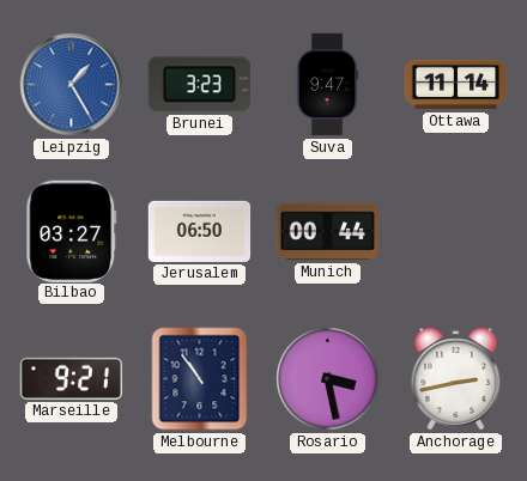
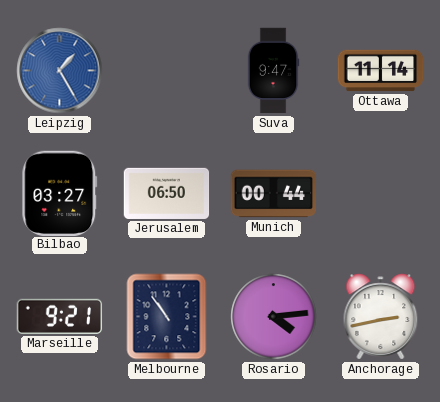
Brunei: 3:23 -> none (199, 85)
Rosario: 3:28 -> 4:14 (274, 317)
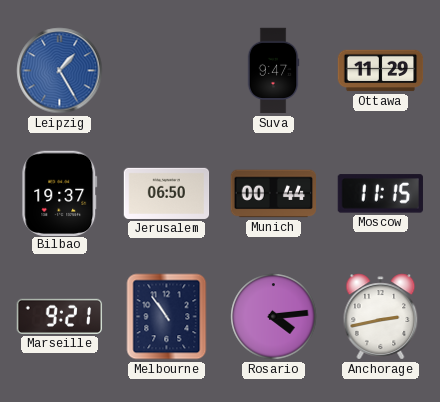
Ottawa: 11:14 -> 11:29 (381, 71)
Bilbao: 03:27 -> 19:37 (60, 193)
Moscow: none -> 11:15 (380, 194)
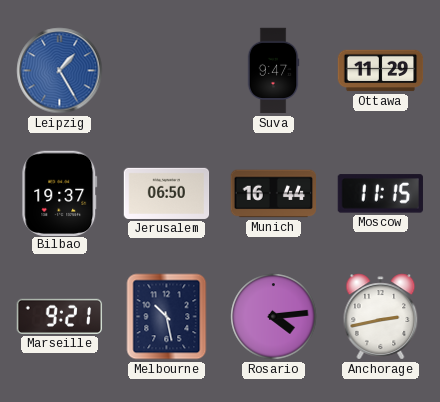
Munich: 00:44 -> 16:44 (274, 194)
Melbourne: 10:54 -> 10:28 (167, 317)
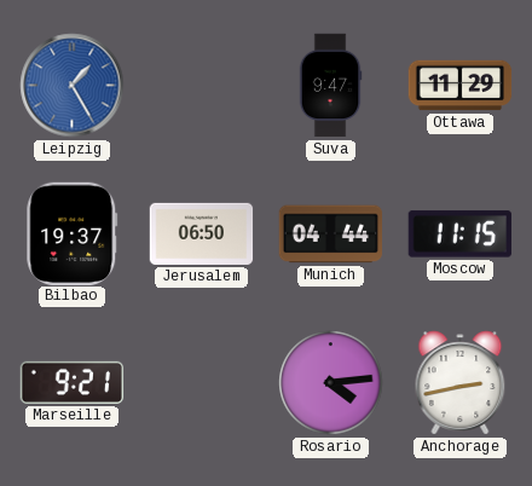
Munich: 16:44 -> 04:44 (331, 235)
Melbourne: 10:28 -> none (167, 317)
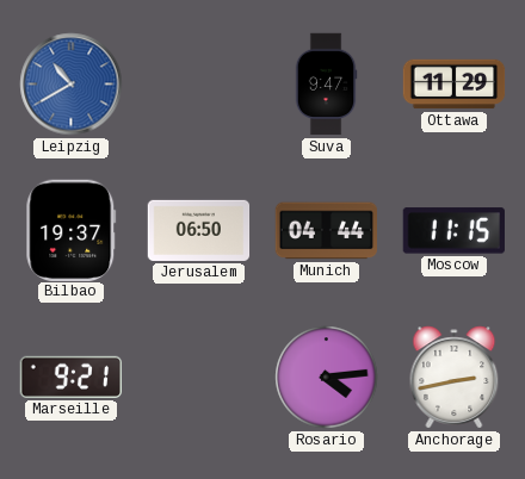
Leipzig: 1:25 -> 10:40 (72, 85)
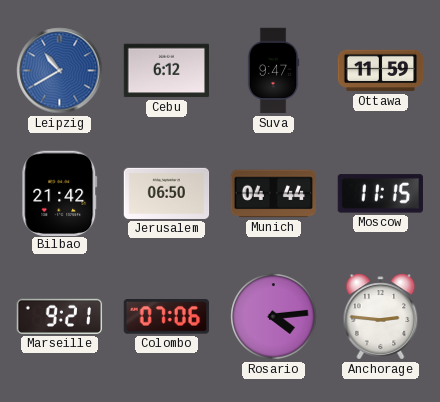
Cebu: none -> 6:12 (167, 71)
Ottawa: 11:29 -> 11:59 (381, 71)
Bilbao: 19:37 -> 21:42 (60, 193)
Colombo: none -> 07:06 (166, 317)
Anchorage: 2:43 -> 2:46 (381, 317)
